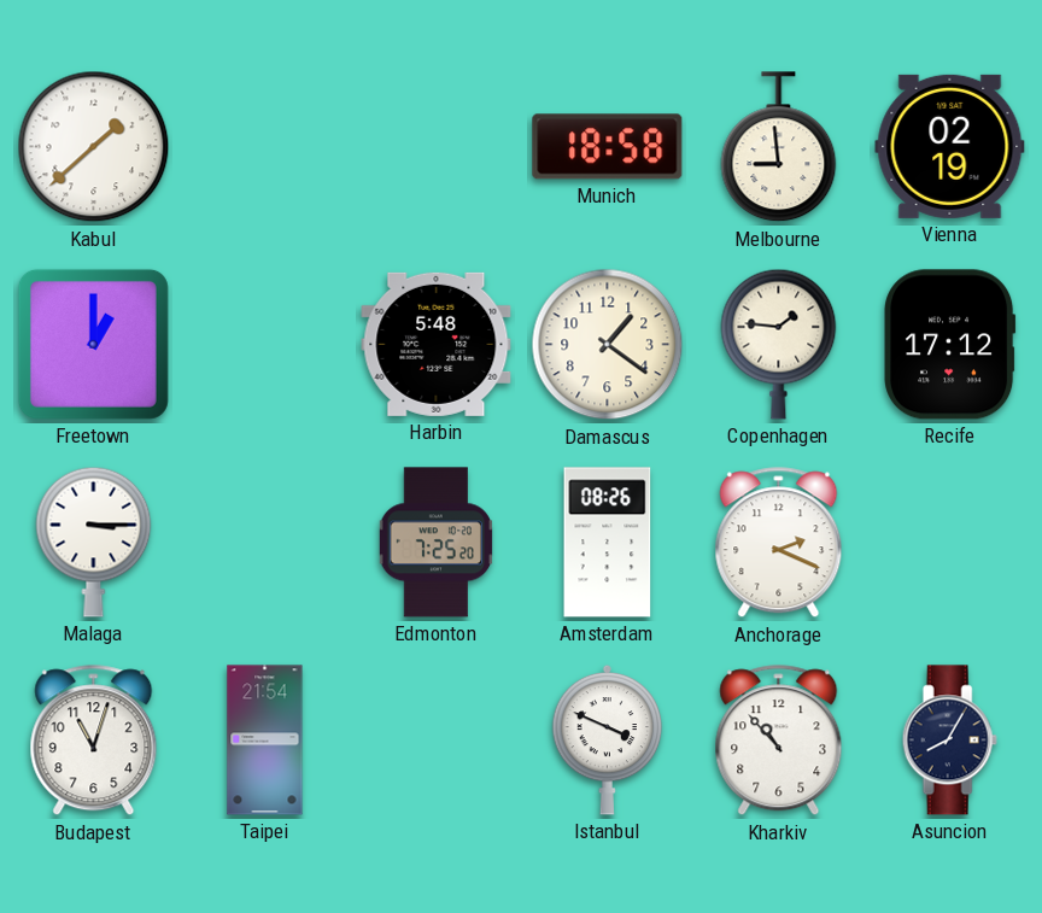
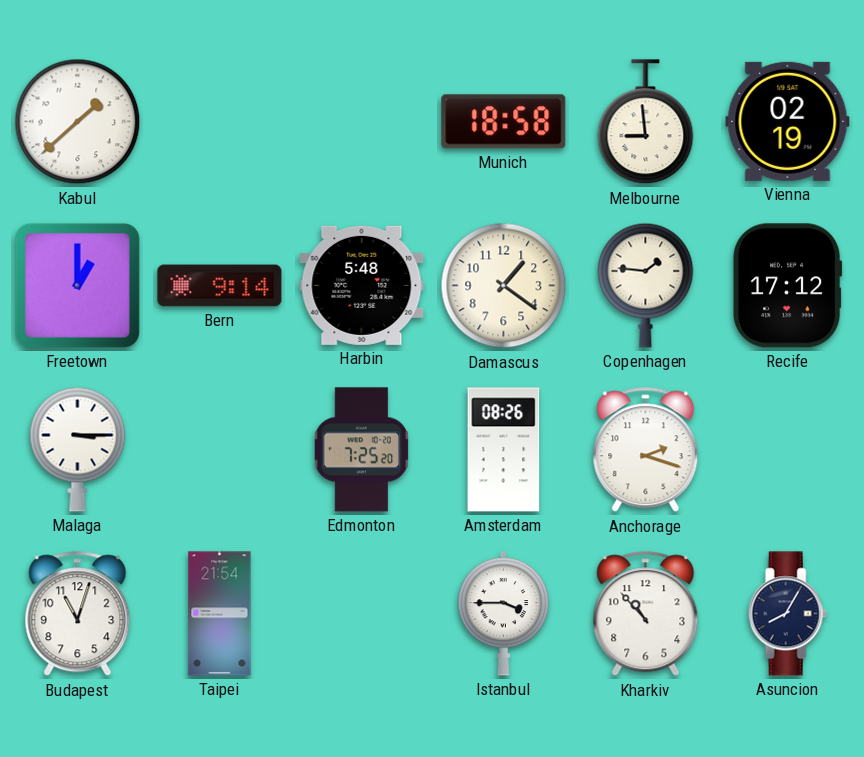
Bern: none -> 9:14 (220, 286)
Anchorage: 2:19 -> 2:18 (646, 450)
Istanbul: 3:49 -> 3:45 (504, 613)
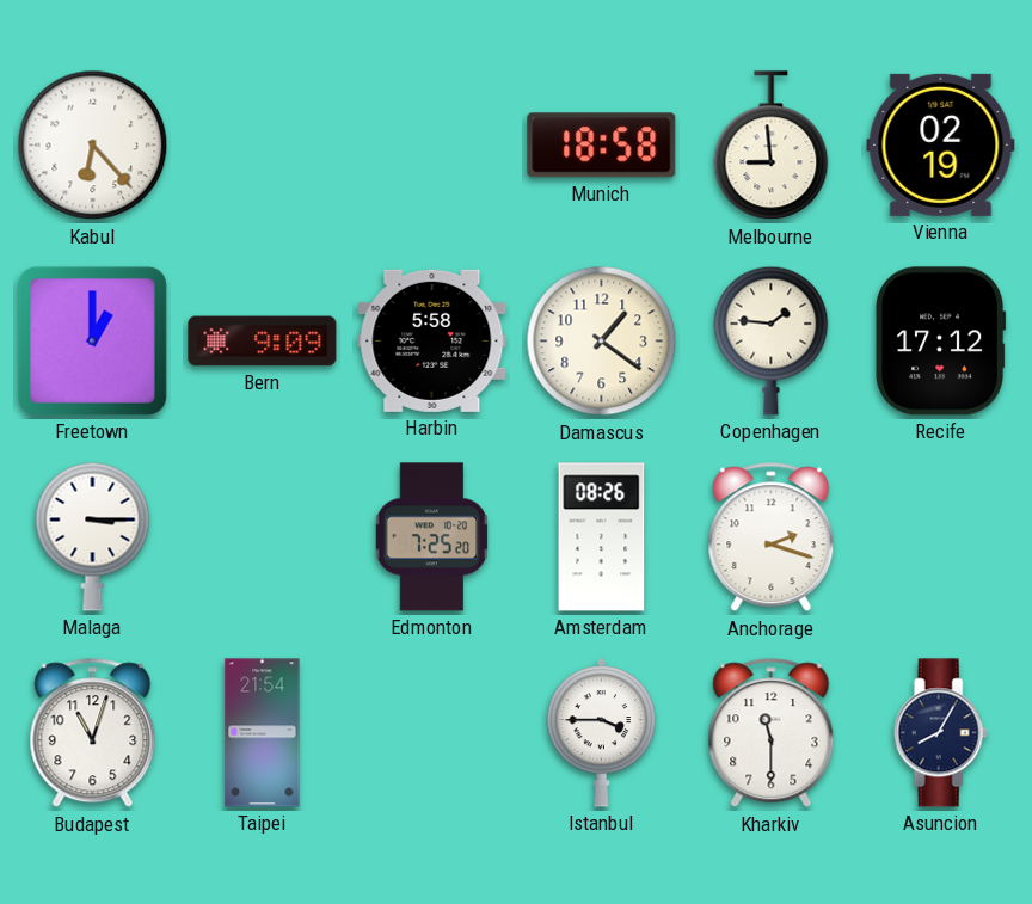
Kabul: 1:38 -> 6:23 (93, 146)
Bern: 9:14 -> 9:09 (263, 342)
Harbin: 5:48 -> 5:58 (432, 340)
Kharkiv: 10:53 -> 11:30 (772, 733)
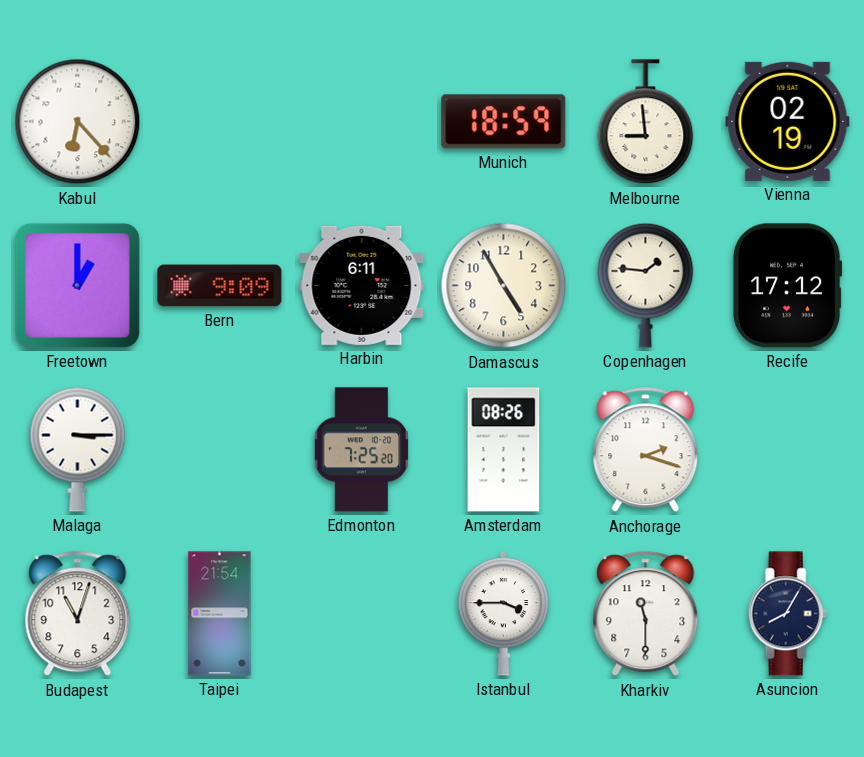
Munich: 18:58 -> 18:59 (504, 122)
Harbin: 5:58 -> 6:11 (362, 285)
Damascus: 1:21 -> 4:55 (504, 286)
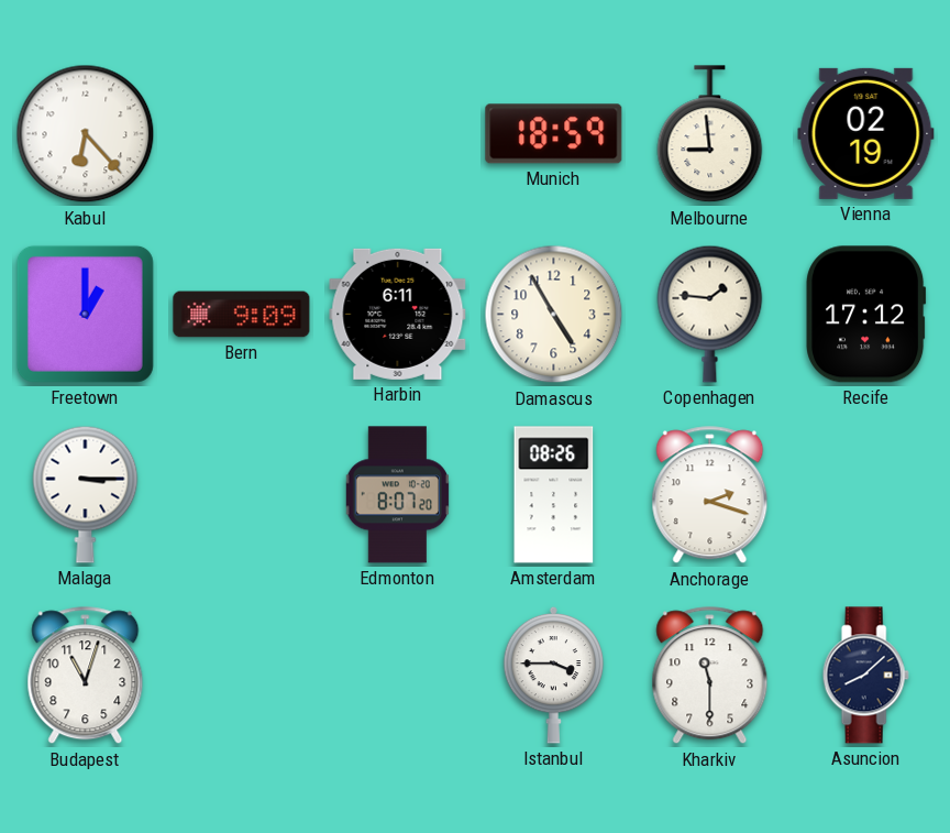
Edmonton: 7:25 -> 8:07 (397, 495)
Taipei: 21:54 -> none (220, 614)
Asuncion: 8:05 -> 8:08 (865, 676)
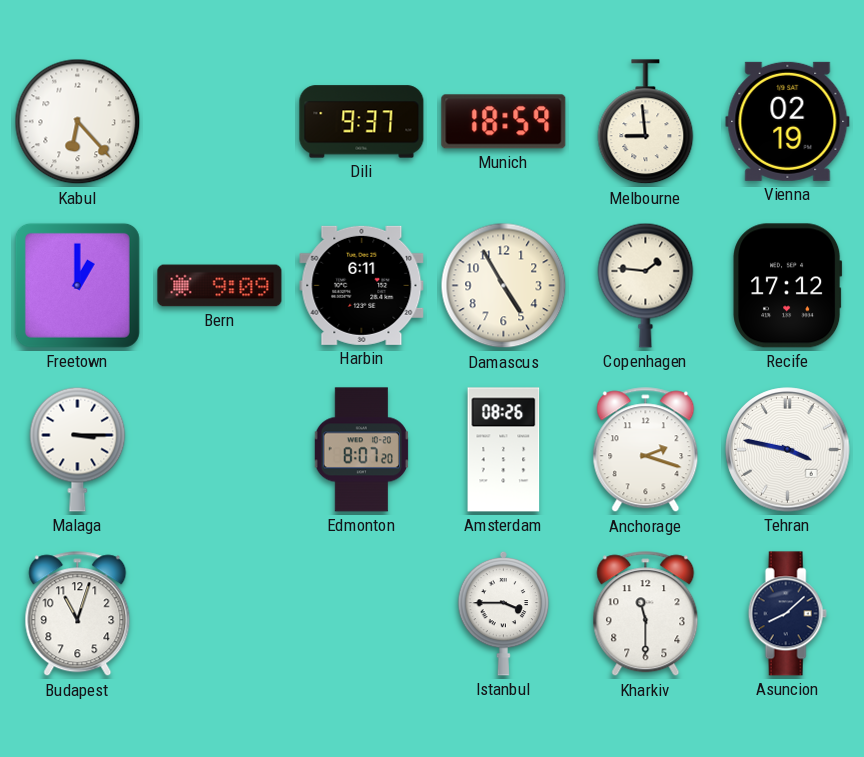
Dili: none -> 9:37 (362, 122)
Tehran: none -> 3:47 (788, 450)
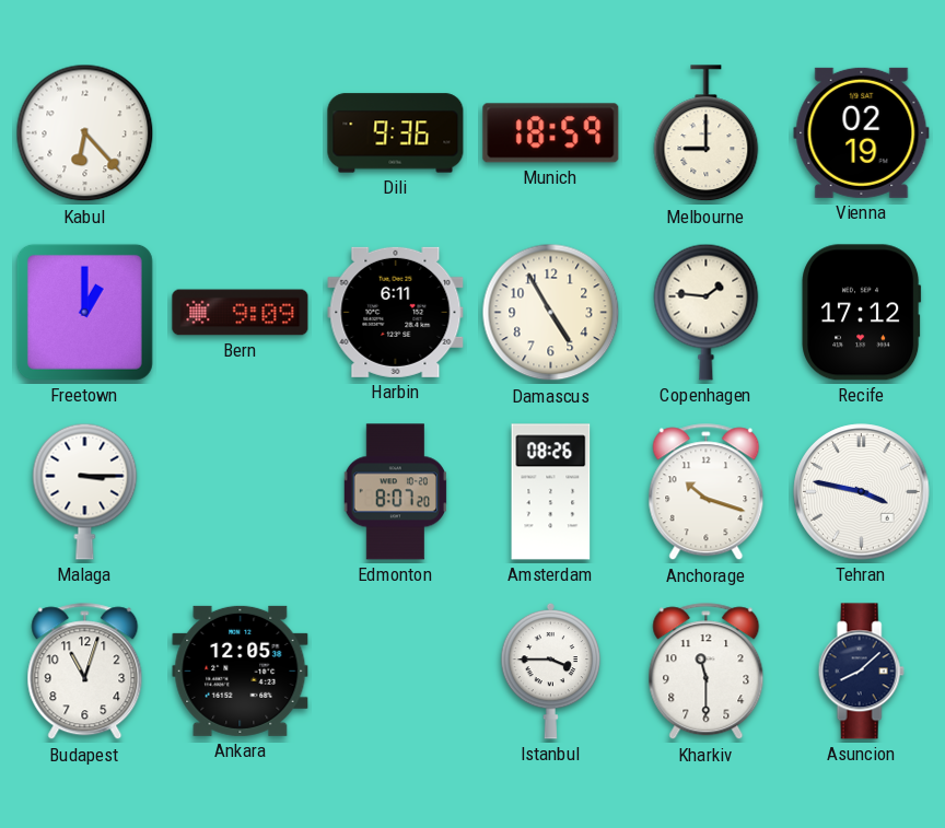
Dili: 9:37 -> 9:36 (396, 133)
Melbourne: 8:59 -> 9:00 (707, 133)
Anchorage: 2:18 -> 10:18 (707, 492)
Ankara: none -> 12:05 (241, 670)
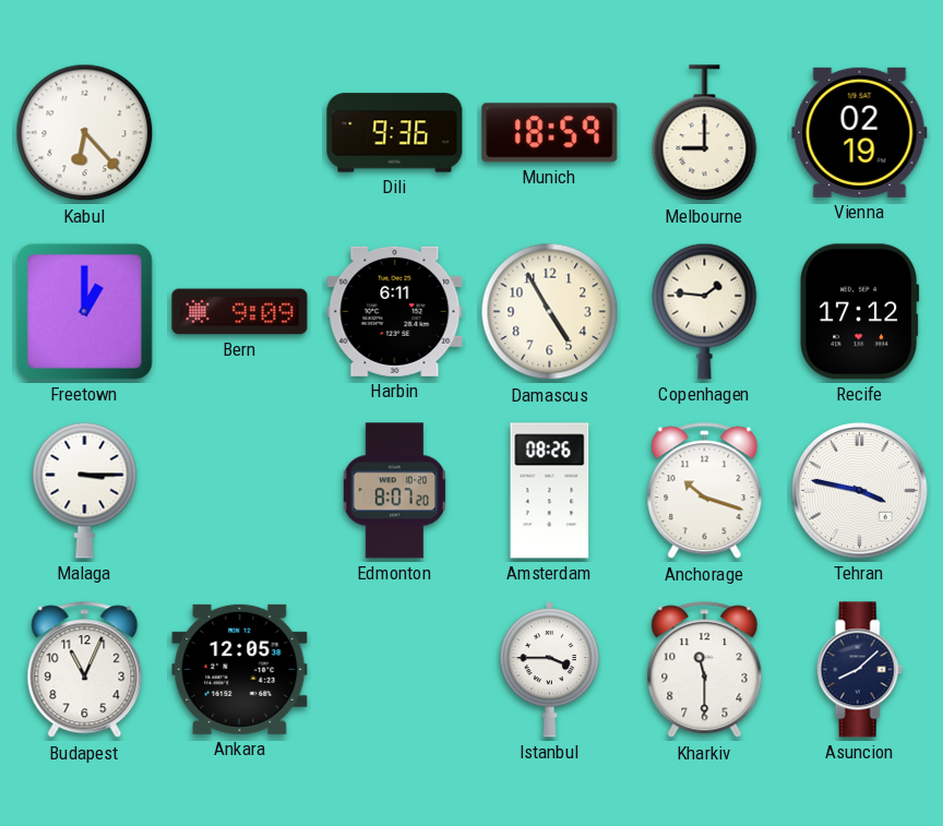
Budapest: 11:03 -> 11:04 (85, 670)
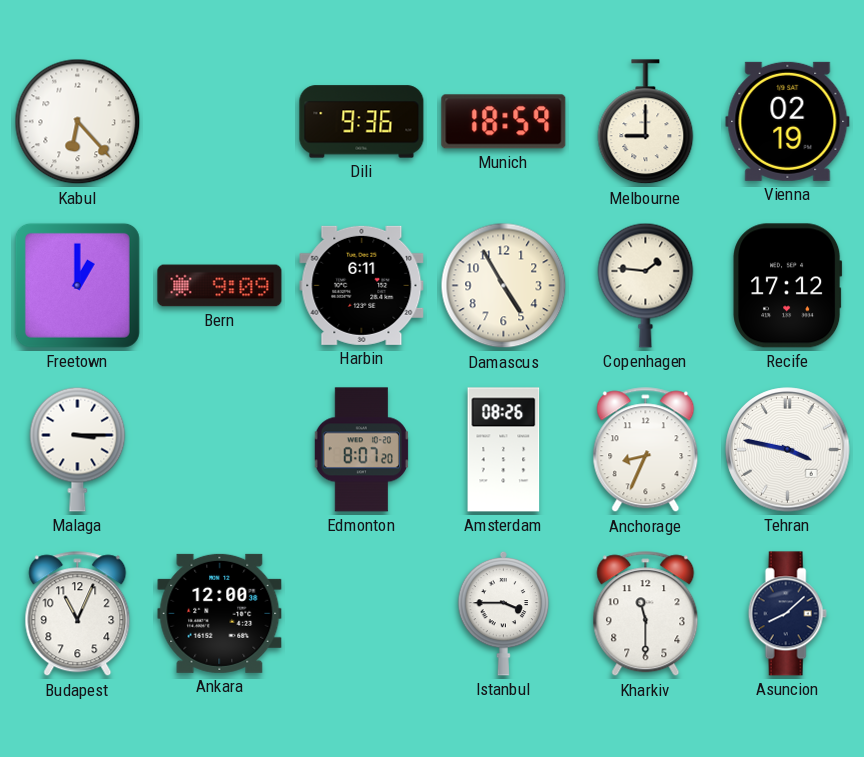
Anchorage: 10:18 -> 8:34 (646, 450)
Ankara: 12:05 -> 12:00 (220, 613)
